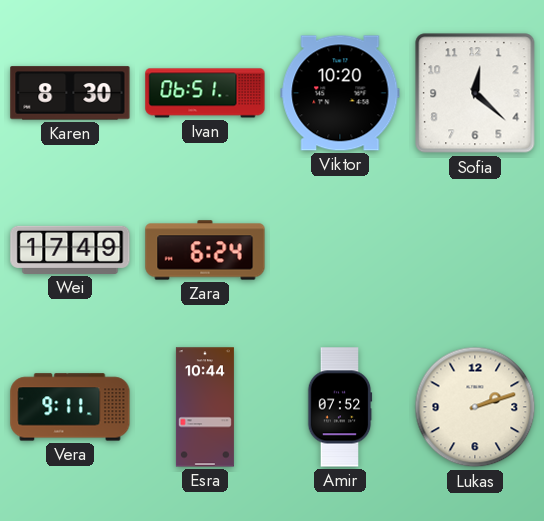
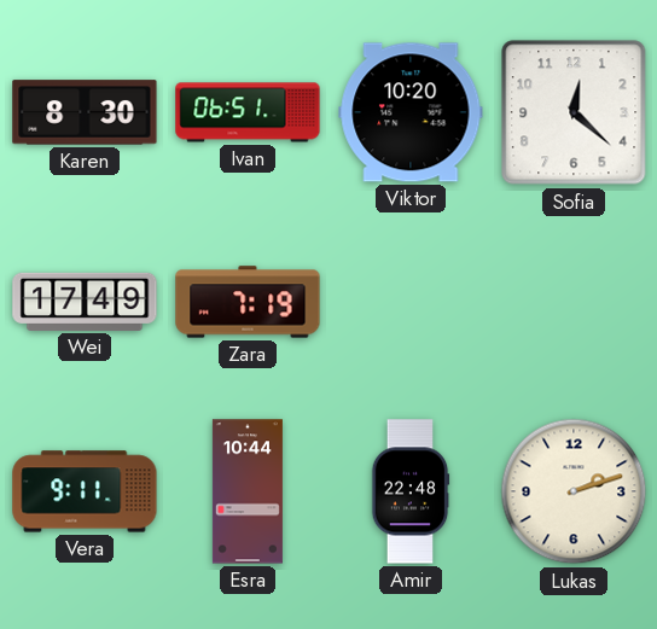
Zara: 6:24 -> 7:19 (248, 302)
Amir: 07:52 -> 22:48 (411, 491)
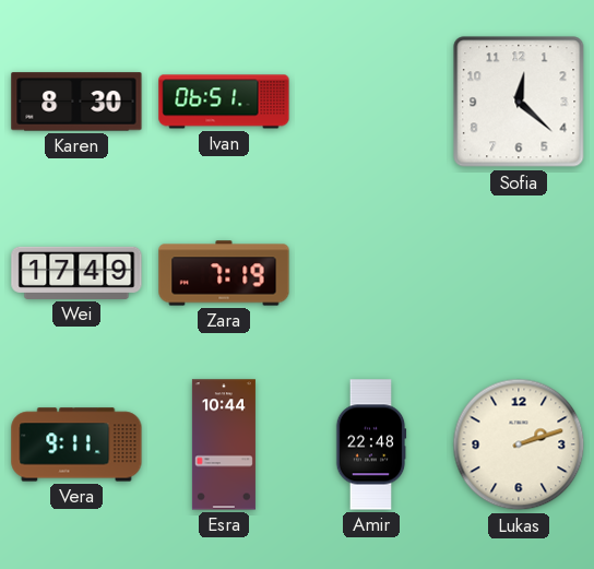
Viktor: 10:20 -> none (411, 112)
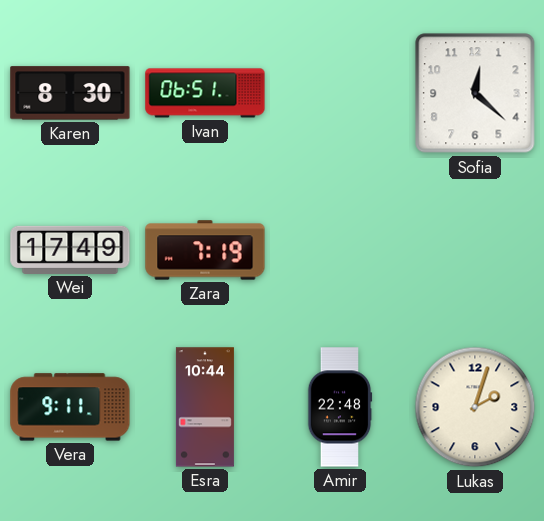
Lukas: 2:12 -> 2:03 (475, 407)
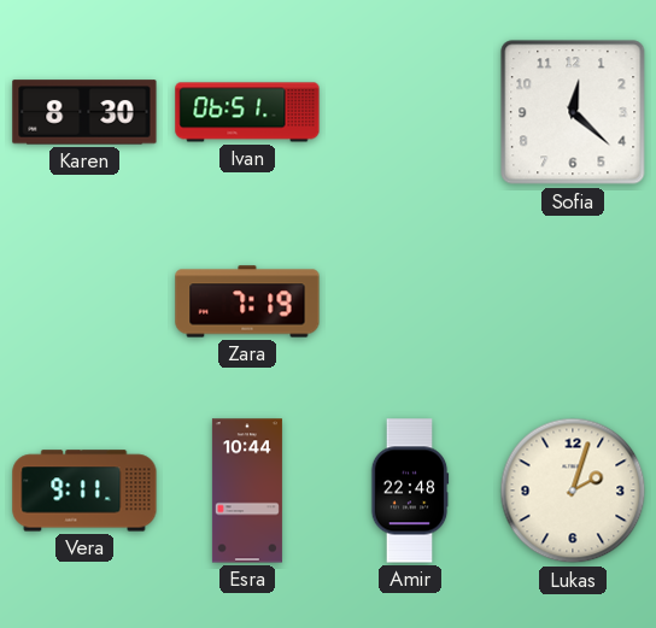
Wei: 17:49 -> none (70, 250)
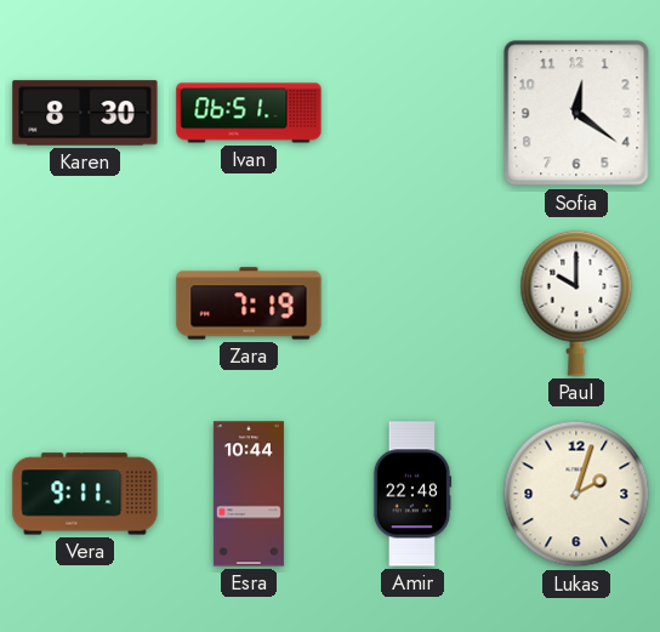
Sofia: 12:22 -> 12:21 (576, 113)
Paul: none -> 10:00 (576, 303)
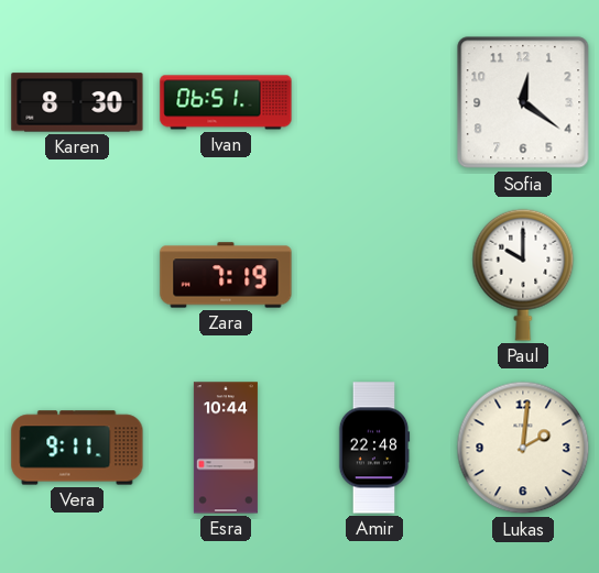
Lukas: 2:03 -> 2:01 (523, 448)
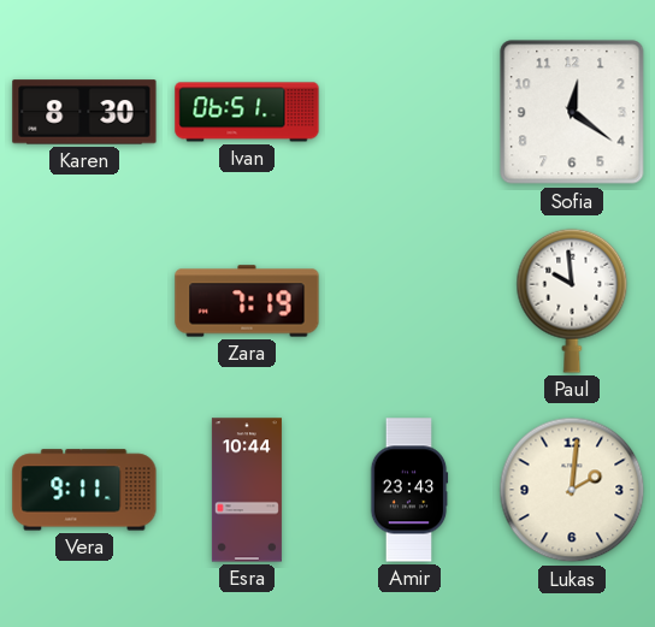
Paul: 10:00 -> 9:59 (572, 301)
Amir: 22:48 -> 23:43 (409, 490)
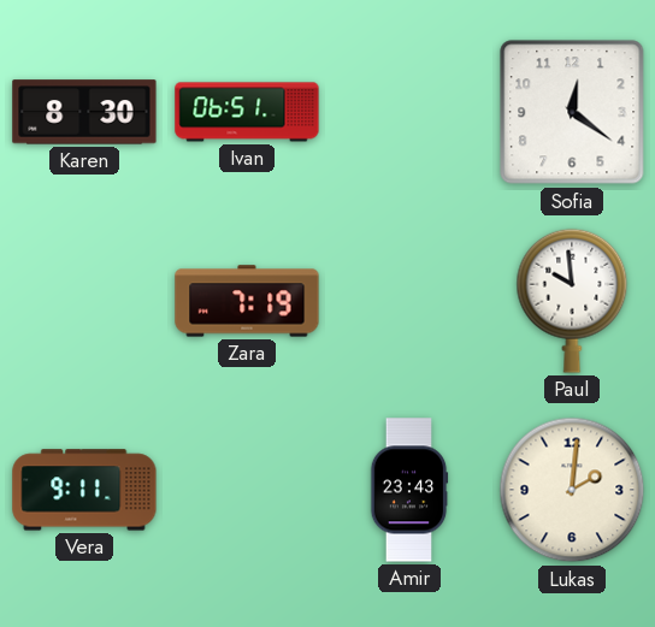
Esra: 10:44 -> none (247, 490)
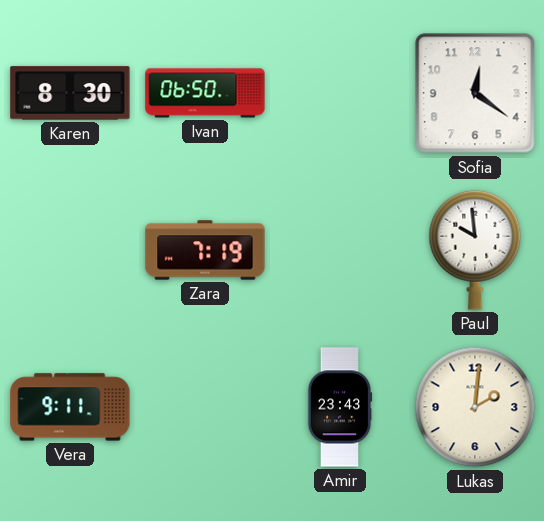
Ivan: 06:51 -> 06:50 (205, 93)
